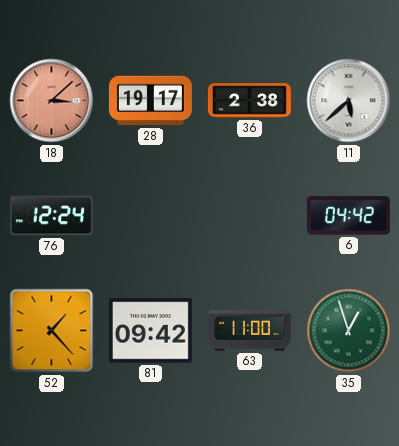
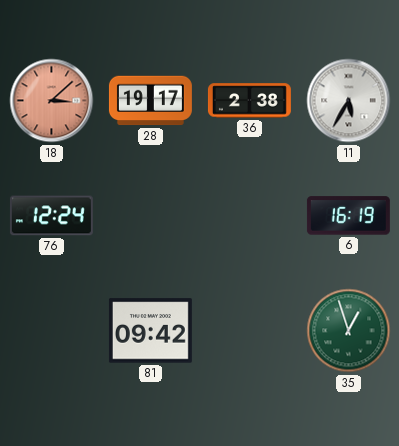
11: 5:38 -> 5:35 (349, 101)
6: 04:42 -> 16:19 (348, 216)
52: 1:23 -> none (52, 331)
63: 11:00 -> none (249, 331)
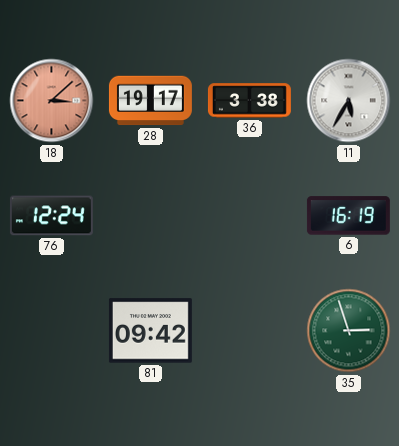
36: 2:38 -> 3:38 (249, 101)
35: 12:57 -> 2:57 (349, 331)
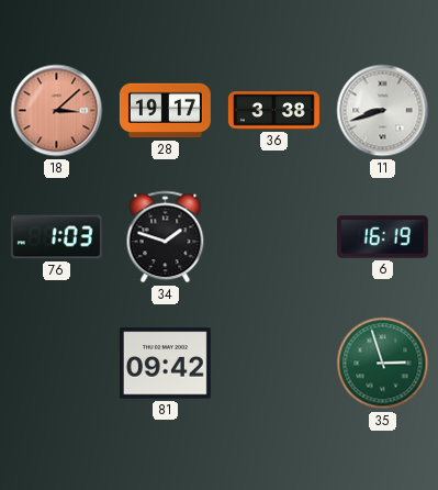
11: 5:35 -> 8:42 (383, 111)
76: 12:24 -> 1:03 (56, 237)
34: none -> 1:48 (166, 237)
